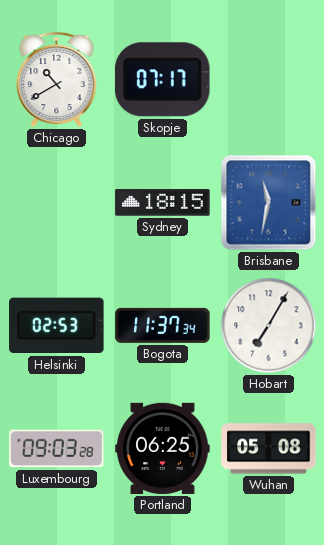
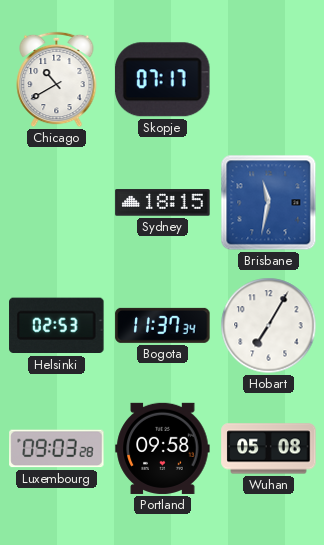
Portland: 06:25 -> 09:58 (163, 448)
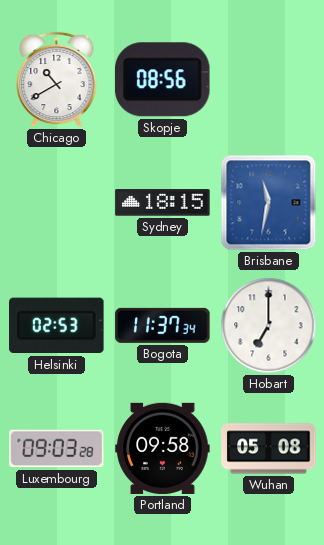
Skopje: 07:17 -> 08:56 (163, 80)
Hobart: 7:05 -> 7:00 (269, 326)
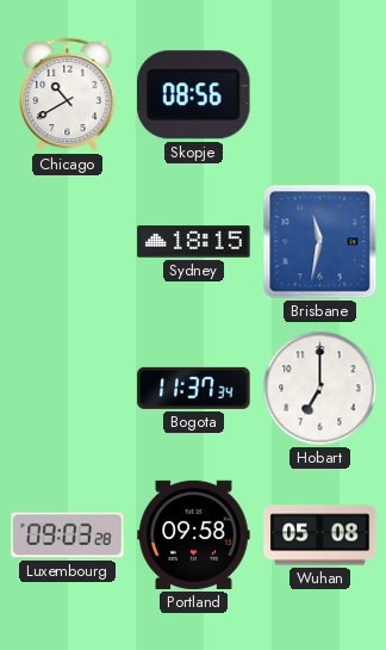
Helsinki: 02:53 -> none (57, 326)
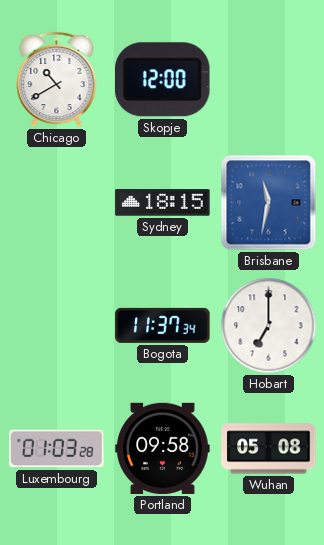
Skopje: 08:56 -> 12:00 (163, 80)
Luxembourg: 09:03 -> 01:03 (57, 449)
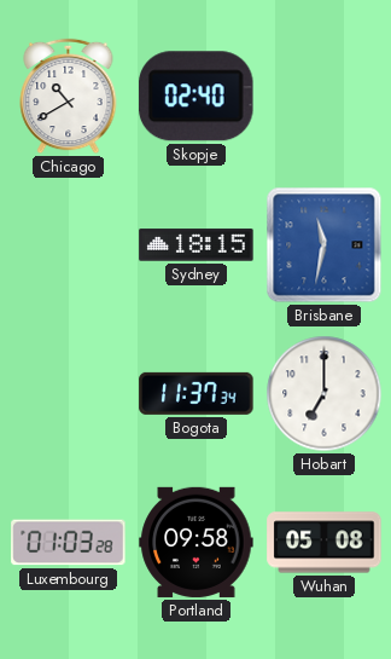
Skopje: 12:00 -> 02:40 (197, 97)
